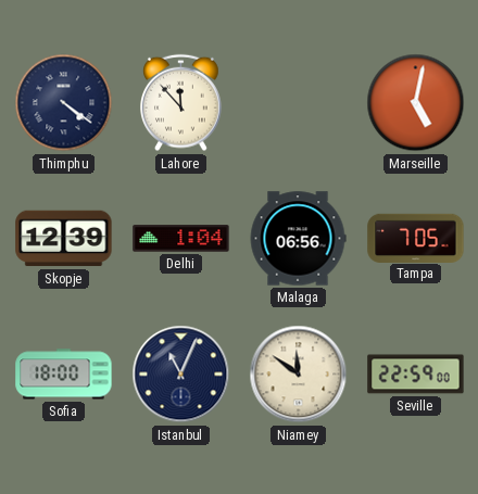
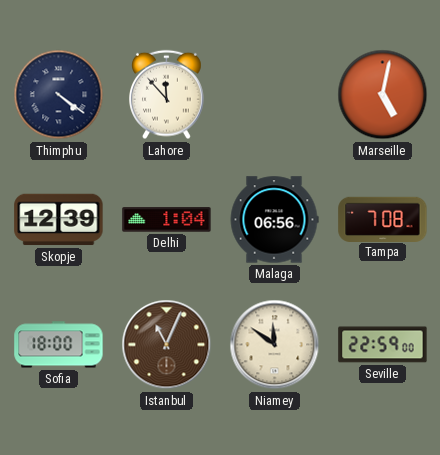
Tampa: 7:05 -> 7:08 (383, 219)
Istanbul dial: navy -> brown (167, 345)
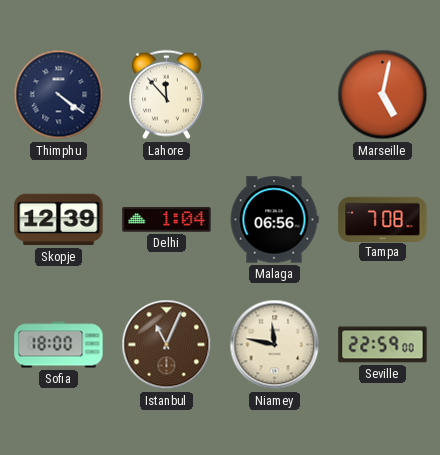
Niamey: 11:51 -> 11:47 (275, 345)
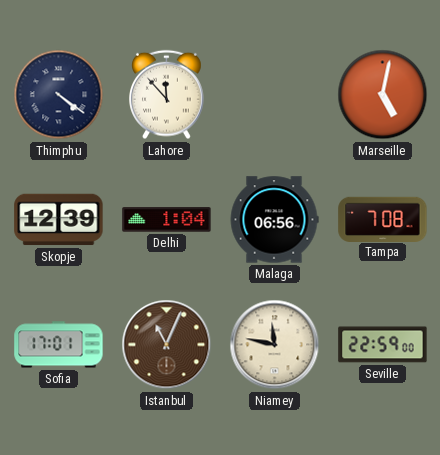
Sofia: 18:00 -> 17:01 (59, 345)
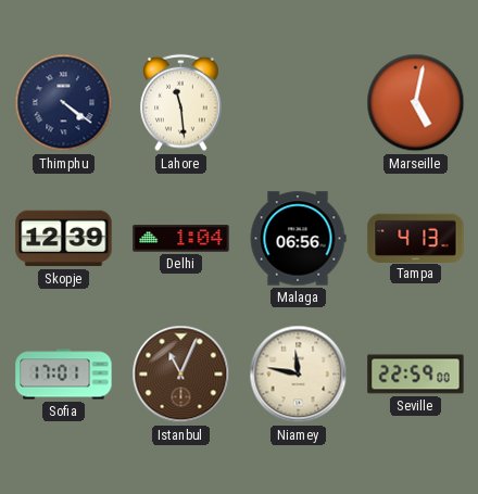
Lahore: 11:53 -> 11:29 (181, 103)
Tampa: 7:08 -> 4:13 (416, 238)
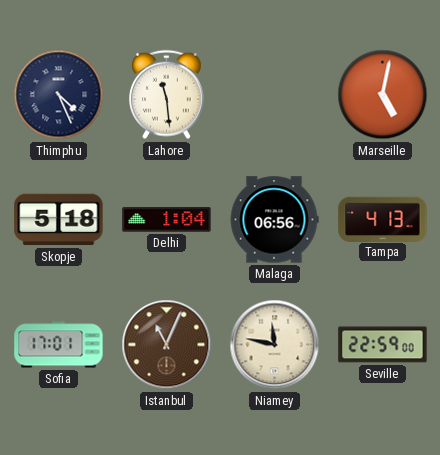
Thimphu: 4:21 -> 4:26 (59, 95)
Skopje: 12:39 -> 5:18 (59, 220)
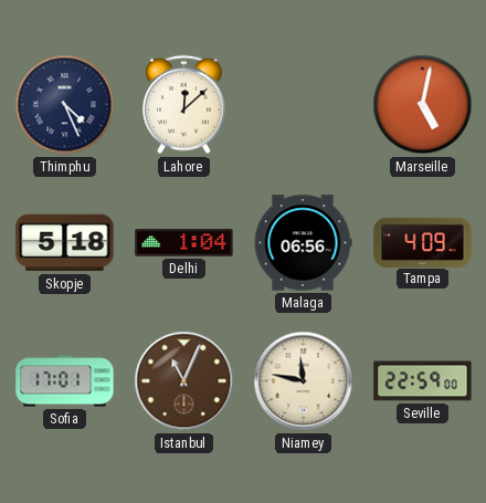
Lahore: 11:29 -> 12:08 (184, 105)
Tampa: 4:13 -> 4:09 (423, 242)
